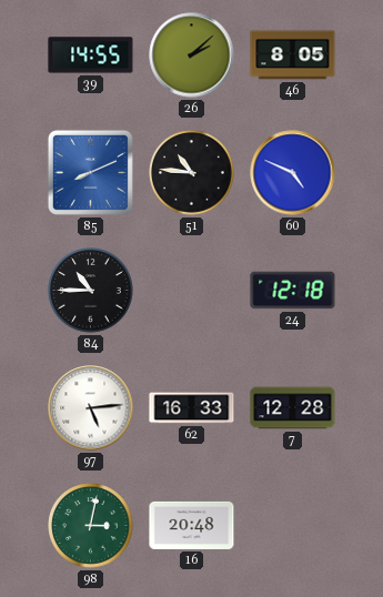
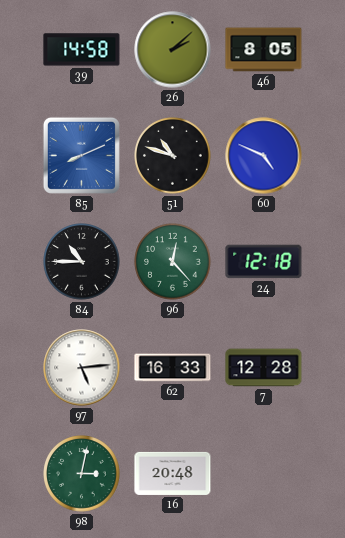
39: 14:55 -> 14:58 (82, 50)
51: 10:46 -> 10:48 (173, 156)
96: none -> 12:23 (173, 262)
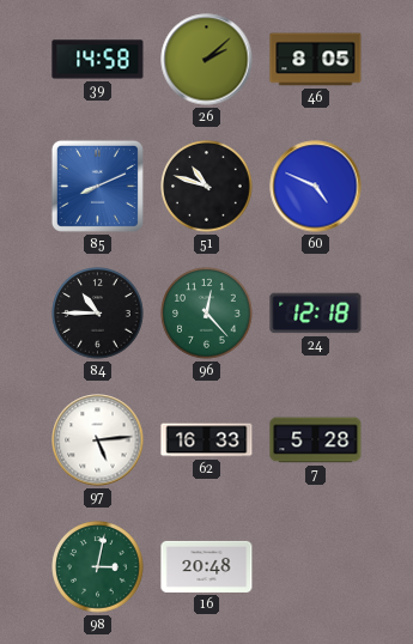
7: 12:28 -> 5:28 (316, 441)
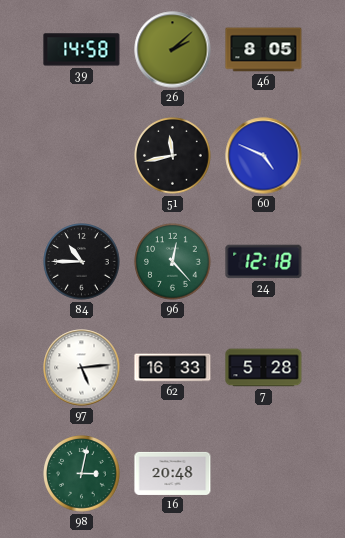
85: 8:11 -> none (97, 186)
51: 10:48 -> 11:43 (173, 156)
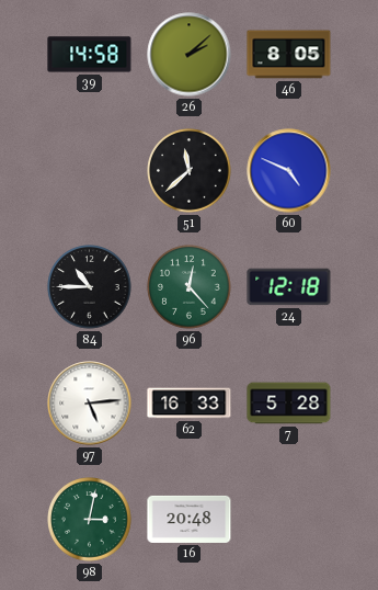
51: 11:43 -> 11:38 (190, 171)
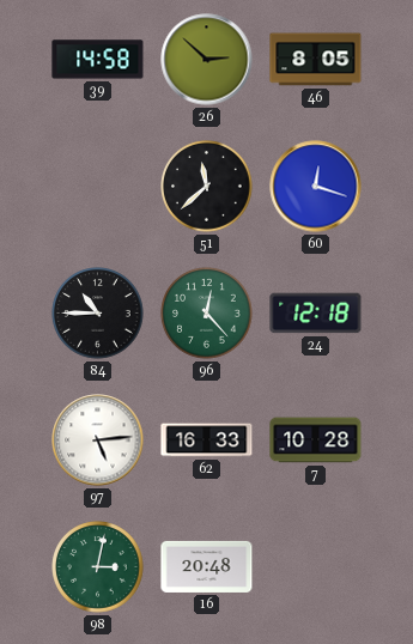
26: 2:08 -> 2:52 (207, 60)
60: 4:49 -> 12:18 (316, 187)
7: 5:28 -> 10:28 (316, 441)
